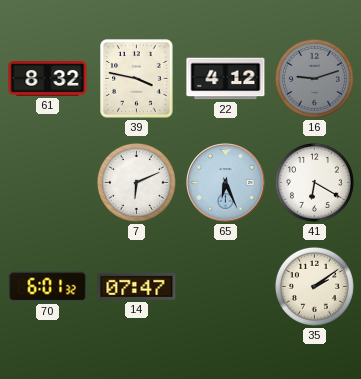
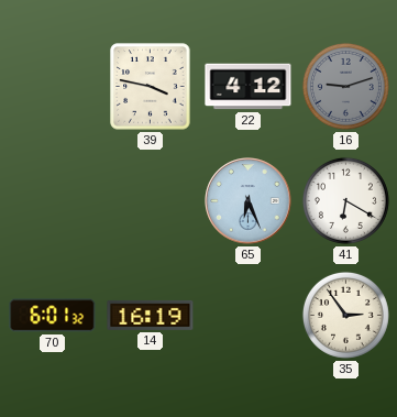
61: 8:32 -> none (48, 79)
7: 6:11 -> none (136, 182)
14: 07:47 -> 16:19 (151, 315)
35: 2:09 -> 2:54 (345, 315)
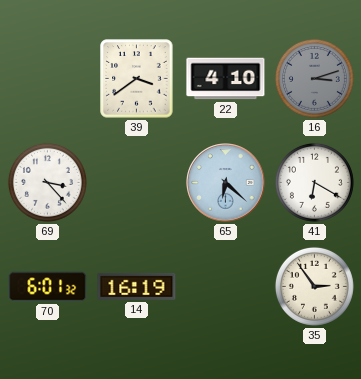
39: 3:47 -> 3:39 (137, 79)
22: 4:12 -> 4:10 (226, 79)
16: 9:12 -> 3:12 (314, 78)
69: none -> 3:23 (47, 182)
65: 6:26 -> 6:22 (226, 183)
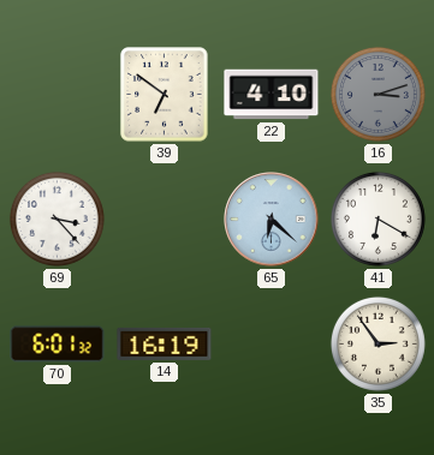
39: 3:39 -> 6:51 (165, 95)
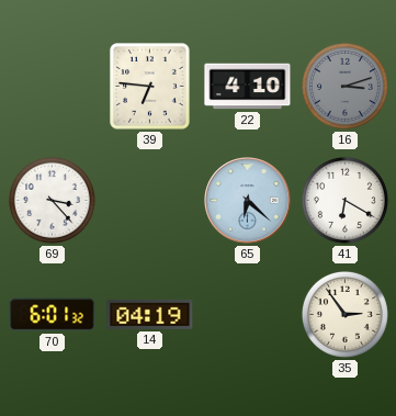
39: 6:51 -> 6:46 (150, 87)
14: 16:19 -> 04:19 (150, 314)
